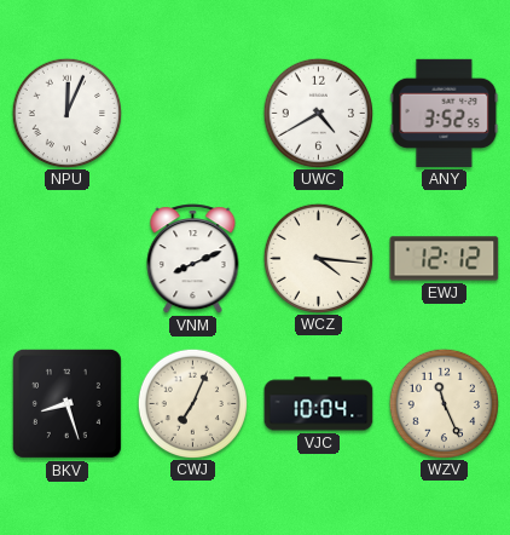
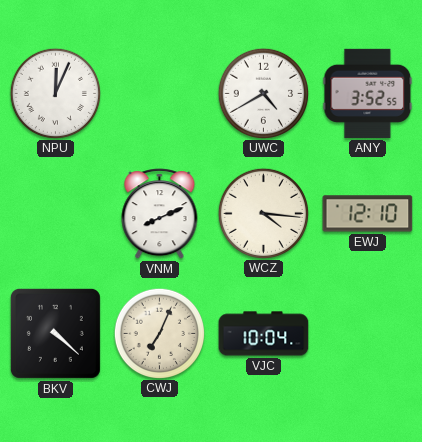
EWJ: 12:12 -> 12:10 (368, 214)
BKV: 8:27 -> 4:22 (55, 333)
WZV: 11:26 -> none (444, 403)
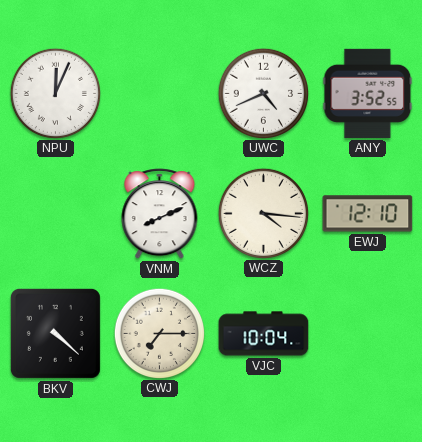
UWC: 4:40 -> 4:41 (263, 93)
CWJ: 7:04 -> 7:15 (159, 333)
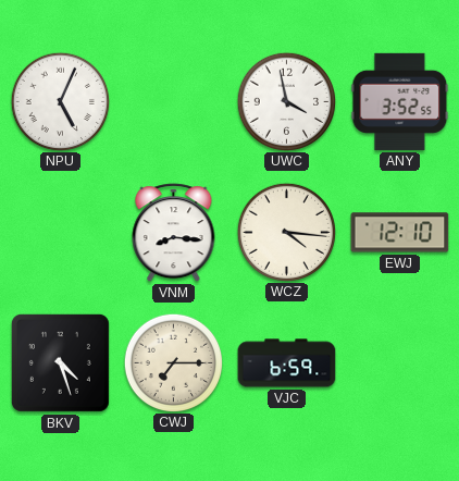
NPU: 12:04 -> 5:04 (60, 101)
UWC: 4:41 -> 3:58 (286, 101)
VNM: 8:11 -> 8:16 (174, 233)
BKV: 4:22 -> 4:27 (60, 362)
VJC: 10:04 -> 6:59 (287, 363)
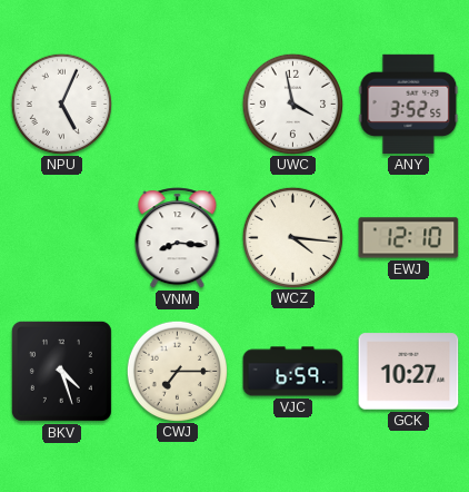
GCK: none -> 10:27 (409, 372)
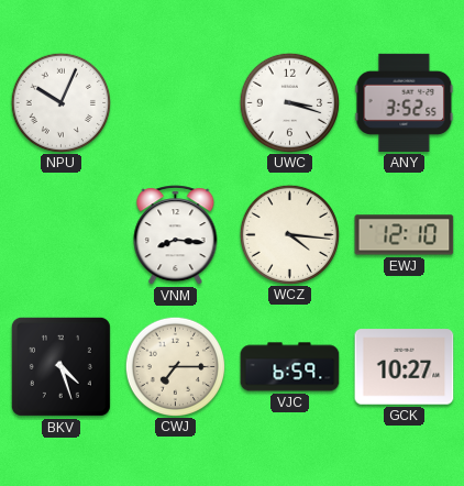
NPU: 5:04 -> 10:04 (60, 102)
UWC: 3:58 -> 3:18 (289, 102)
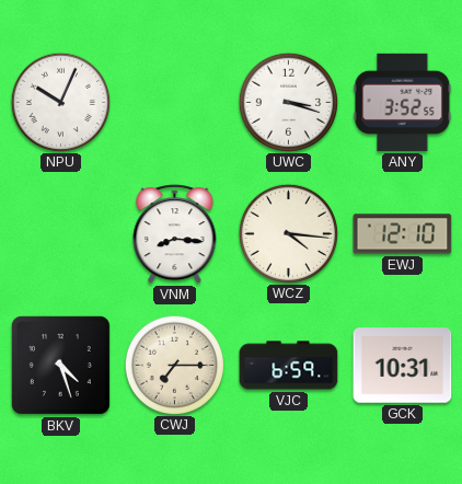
GCK: 10:27 -> 10:31 (403, 366)
